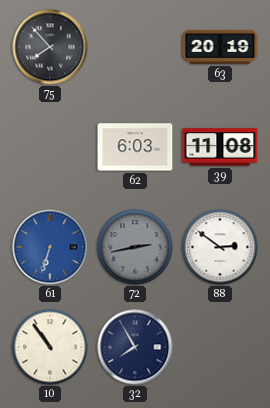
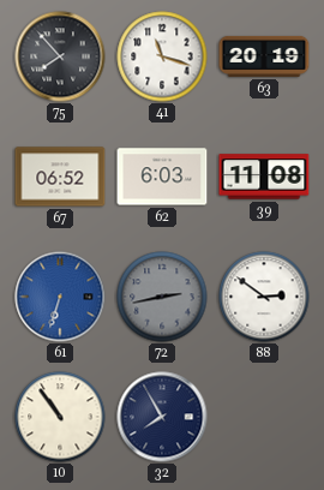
41: none -> 11:18 (162, 56)
67: none -> 06:52 (60, 177)
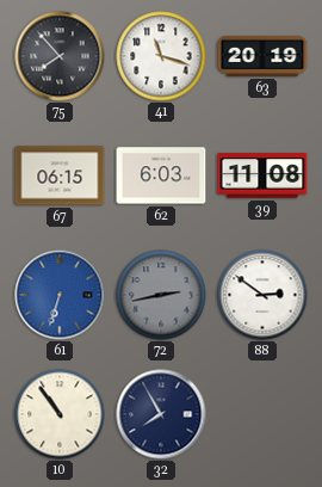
67: 06:52 -> 06:15 (60, 175)
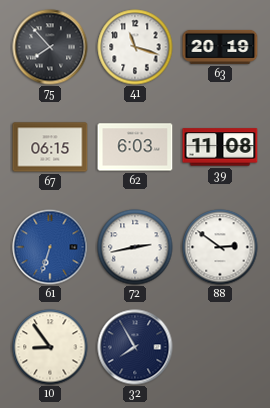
72 dial: grey -> white (135, 247)
10: 10:54 -> 8:54 (50, 347)
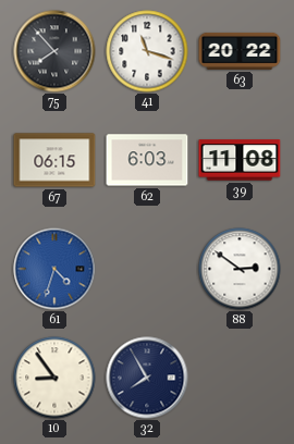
63: 20:19 -> 20:22 (240, 51)
61: 6:33 -> 4:33 (54, 269)
72: 2:43 -> none (135, 247)
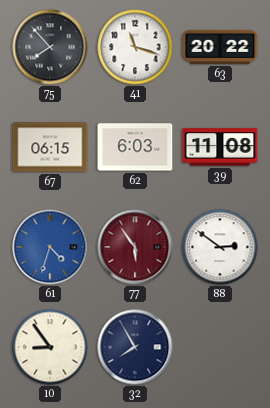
77: none -> 5:54 (135, 247)
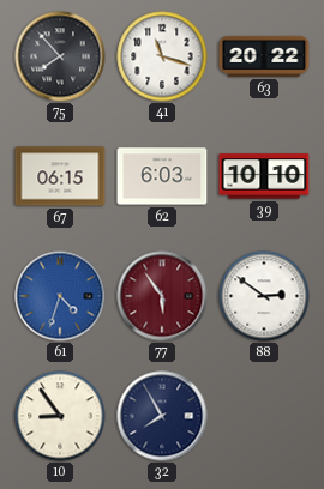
39: 11:08 -> 10:10 (264, 176)
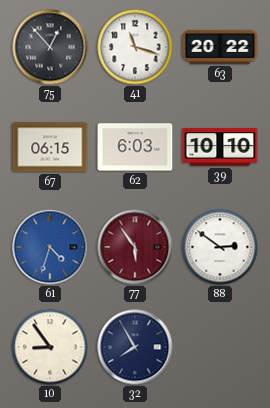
75: 7:53 -> 12:53 (50, 47)
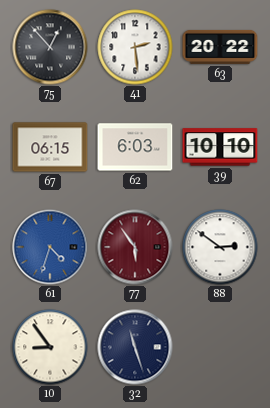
41: 11:18 -> 2:29 (135, 47)
32: 7:55 -> 11:27 (135, 347)
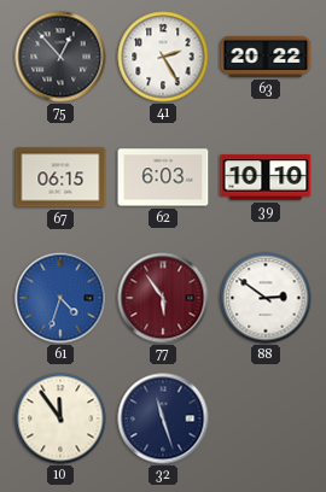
41: 2:29 -> 2:25 (163, 57)
10: 8:54 -> 11:54 (60, 418)
